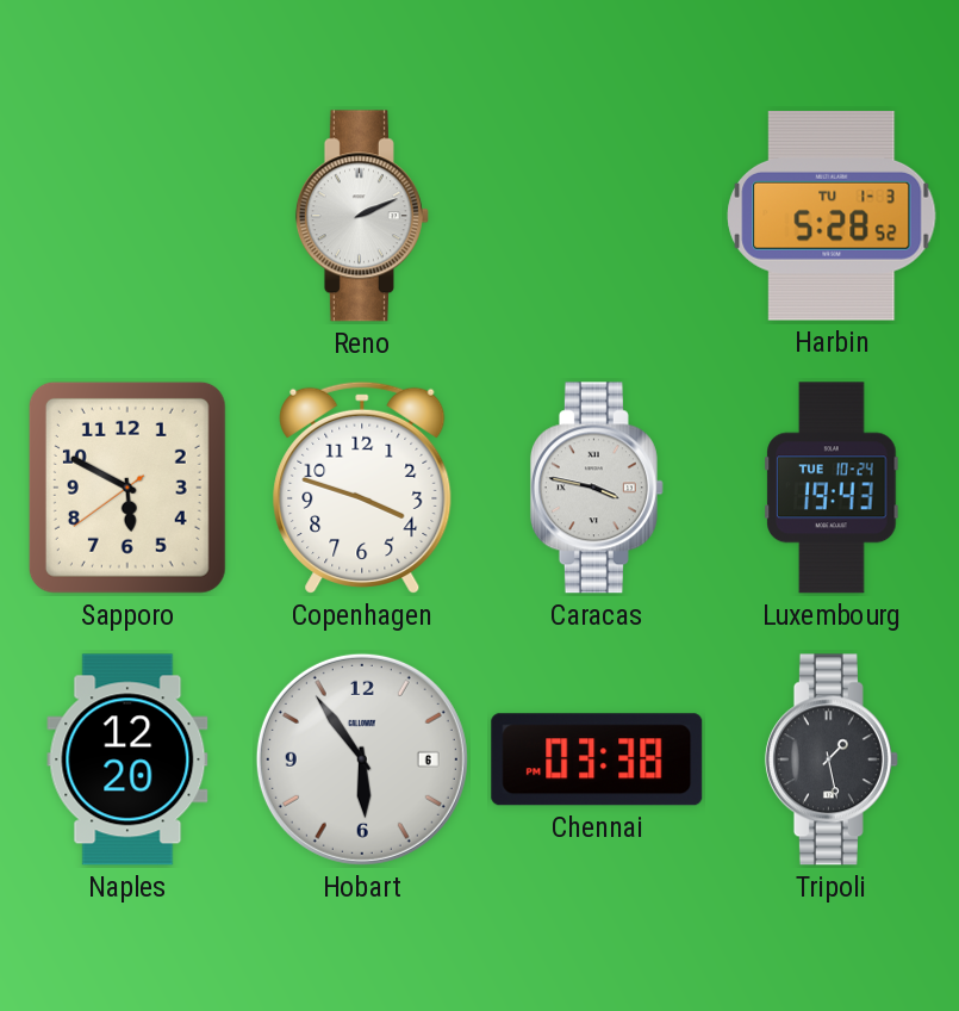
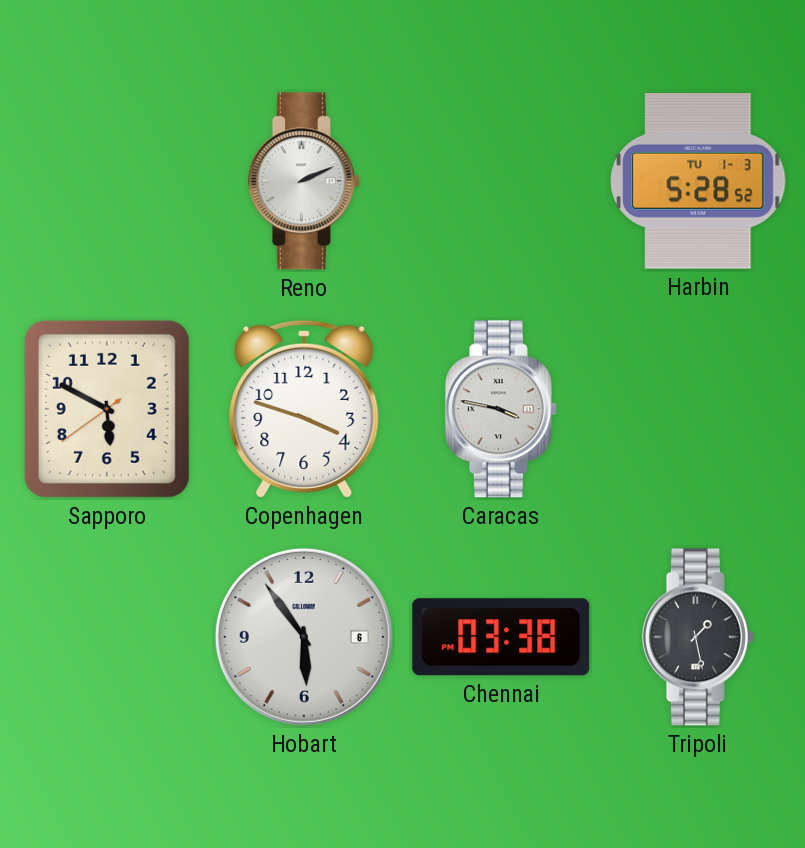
Luxembourg: 19:43 -> none (832, 488)
Naples: 12:20 -> none (127, 759)
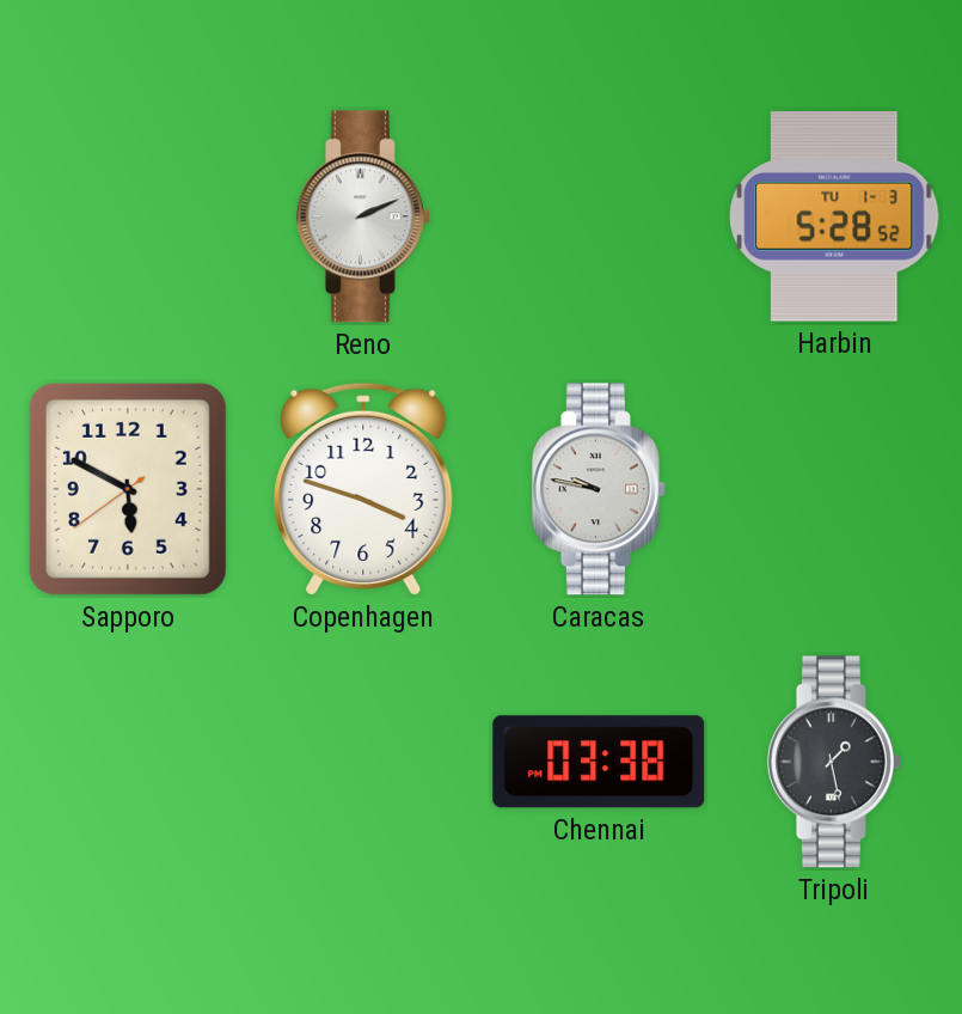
Caracas: 3:47 -> 9:47 (599, 489)
Hobart: 5:54 -> none (304, 637)
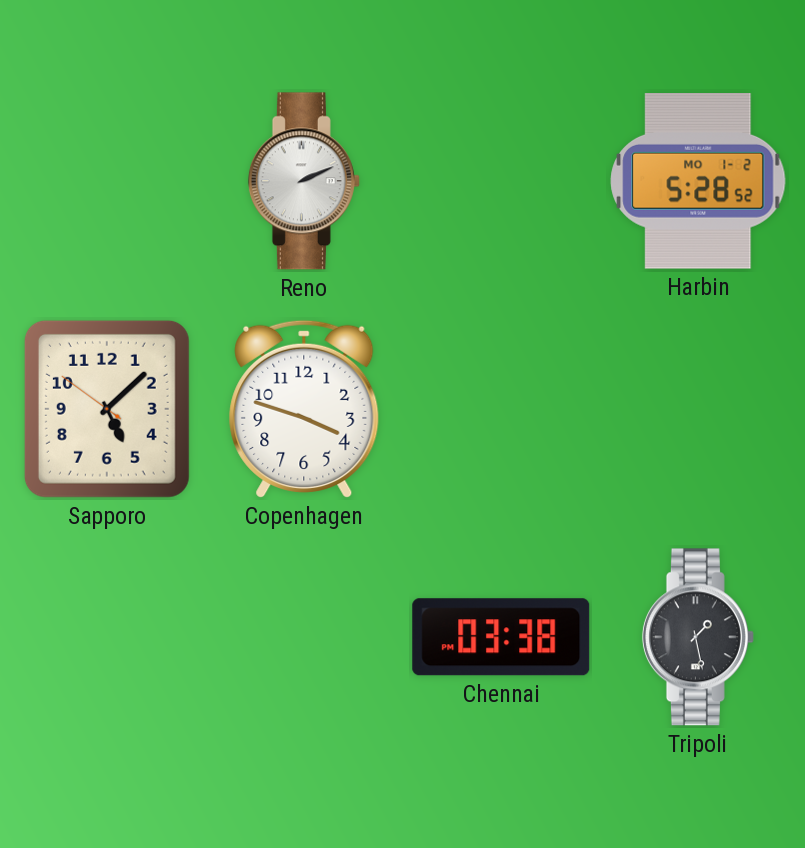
Harbin date: TU 1-3 -> MO 1-2 (698, 182)
Sapporo: 5:49 -> 5:07 (107, 409)
Caracas: 9:47 -> none (599, 489)
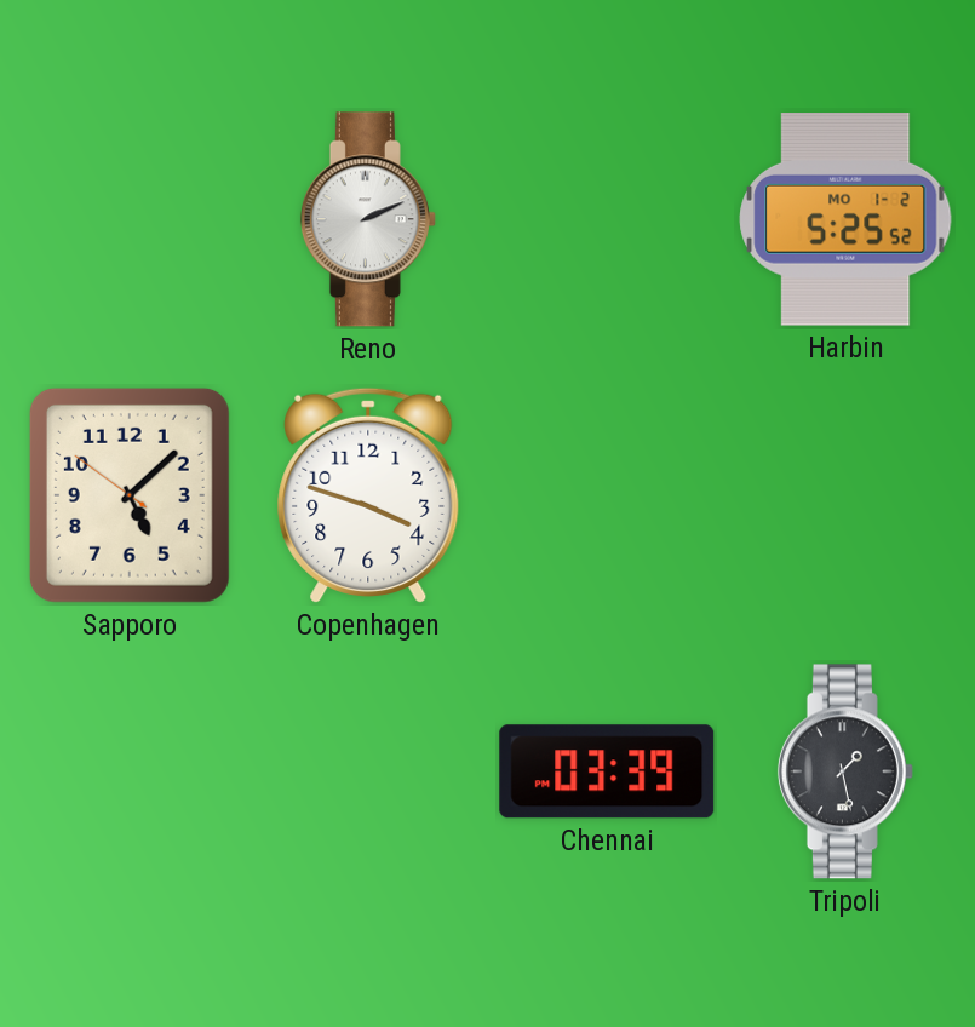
Harbin: 5:28 -> 5:25 (845, 220)
Chennai: 03:38 -> 03:39 (607, 771)
